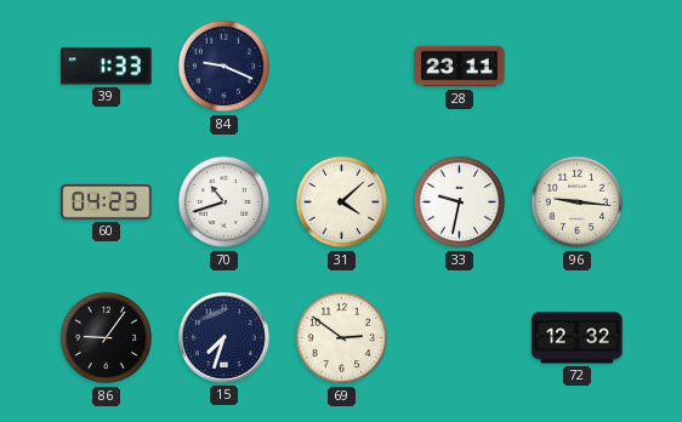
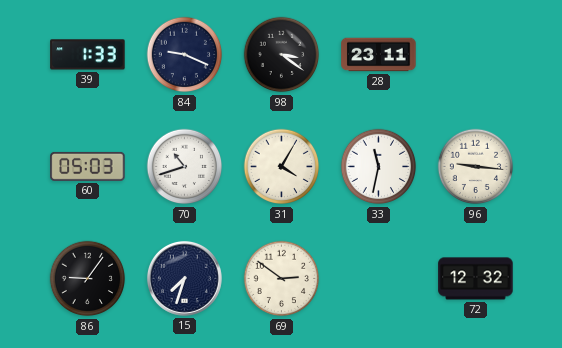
98: none -> 3:21 (282, 55)
60: 04:23 -> 05:03 (88, 166)
31: 4:08 -> 4:05 (282, 167)
33: 9:32 -> 11:32 (379, 167)
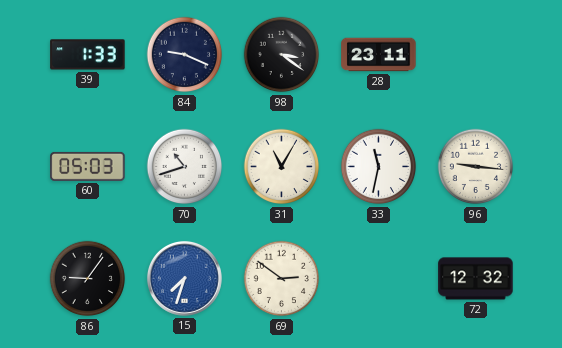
31: 4:05 -> 11:05 (282, 167)
15 dial: navy -> blue (184, 278)
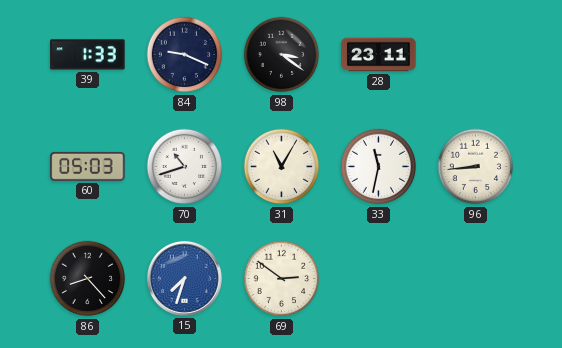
96: 9:16 -> 8:44 (476, 167)
86: 9:06 -> 8:23 (88, 279)
72: 12:32 -> none (476, 279)
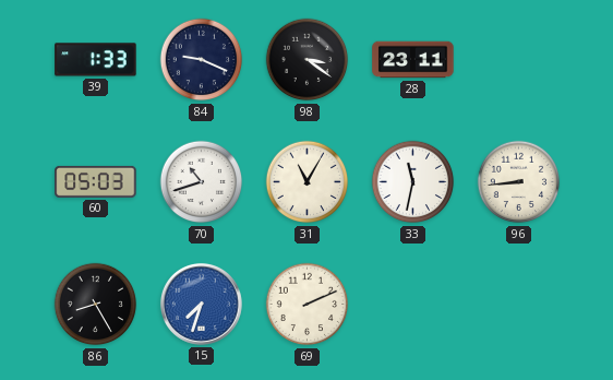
86: 8:23 -> 8:25 (96, 305)
69: 2:51 -> 2:11 (308, 305)
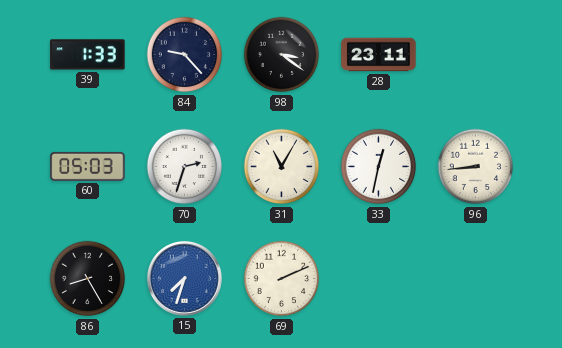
84: 9:19 -> 9:23 (185, 55)
70: 10:42 -> 2:33 (185, 167)
33: 11:32 -> 12:32 (379, 167)
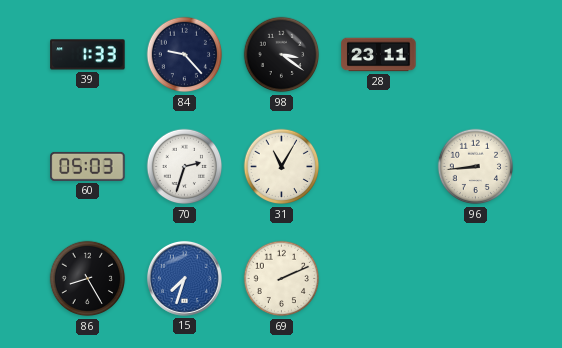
33: 12:32 -> none (379, 167)
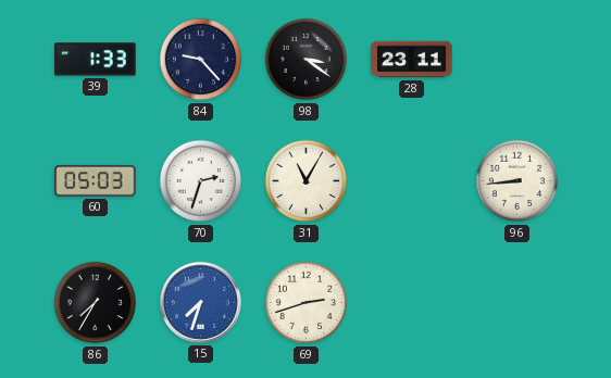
86: 8:25 -> 7:35 (96, 303)
69: 2:11 -> 2:42 (307, 303)
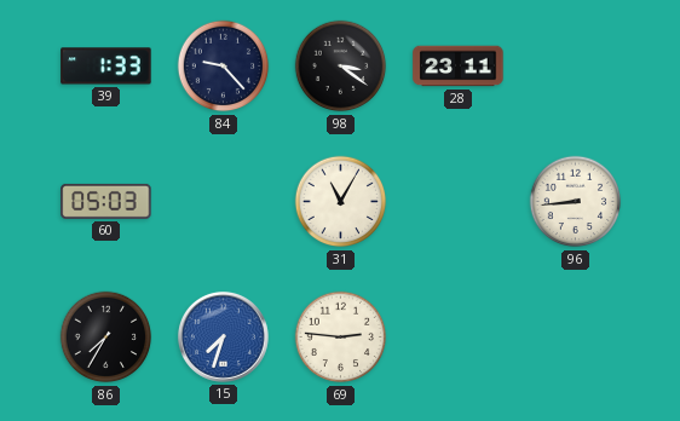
70: 2:33 -> none (201, 181)
69: 2:42 -> 2:46 (341, 338)
